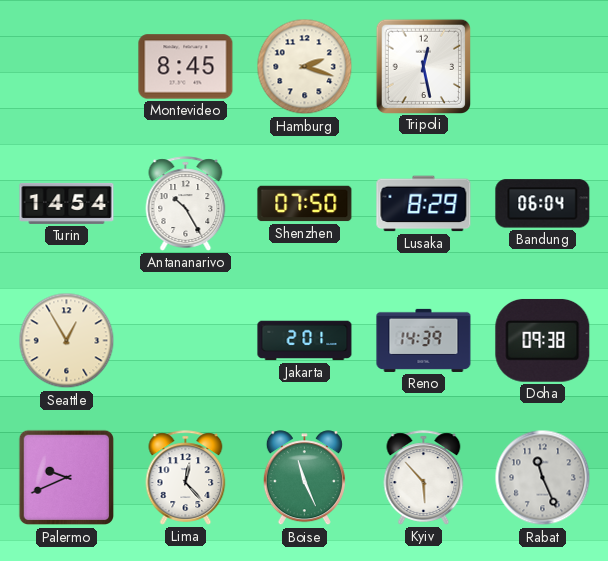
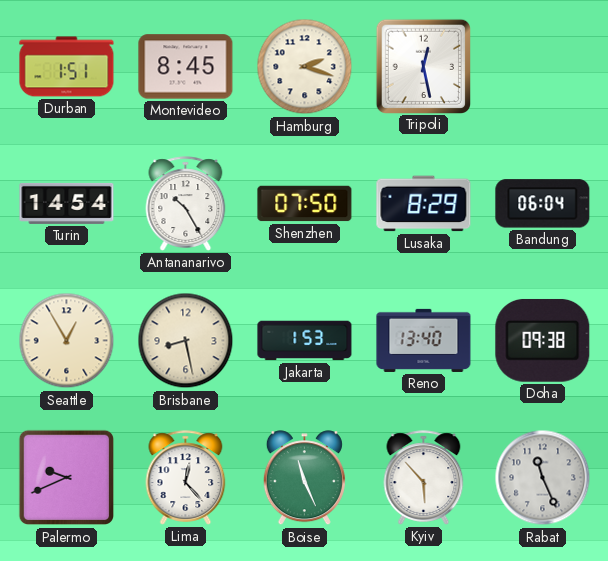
Durban: none -> 1:51 (67, 67)
Brisbane: none -> 8:28 (186, 341)
Jakarta: 2:01 -> 1:53 (305, 341)
Reno: 14:39 -> 13:40 (424, 340)
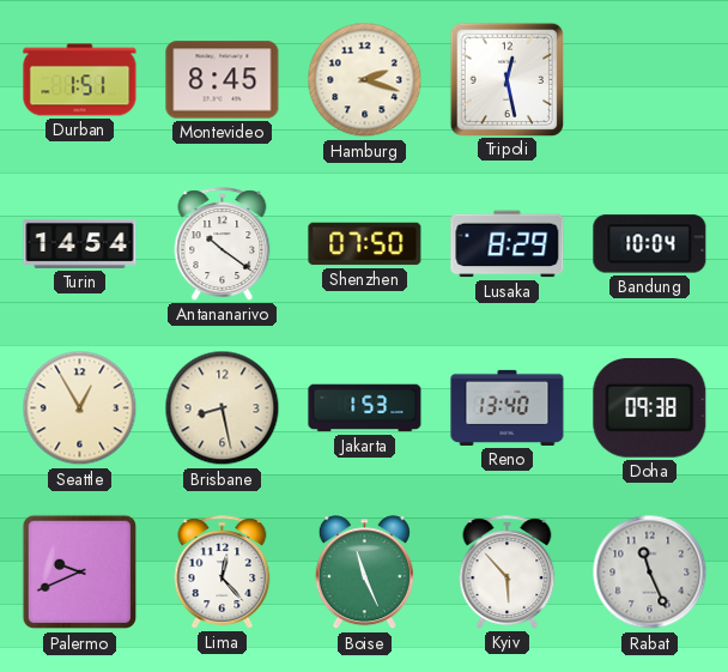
Antananarivo: 10:25 -> 10:21 (223, 244)
Bandung: 06:04 -> 10:04 (650, 244)
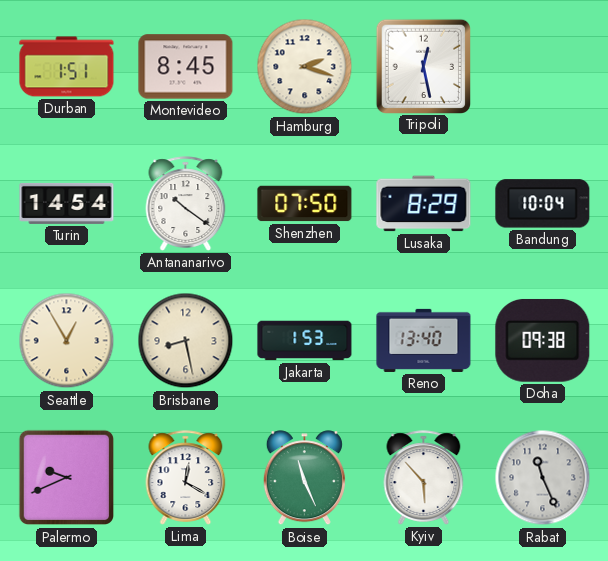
Lima: 12:23 -> 12:20 (186, 478)
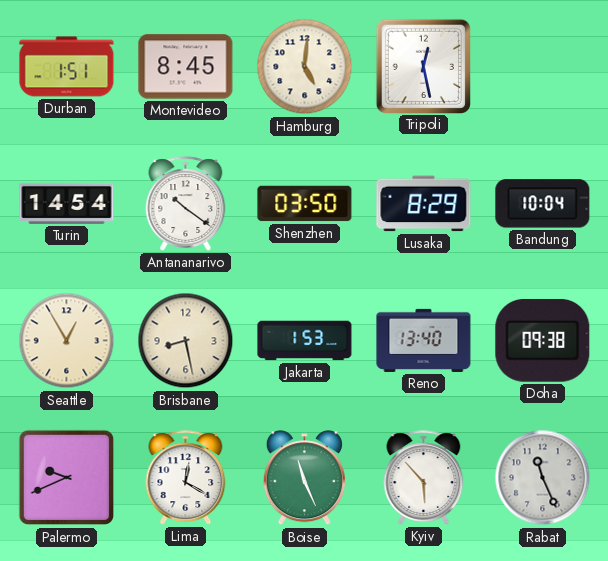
Hamburg: 2:18 -> 5:01 (305, 67)
Shenzhen: 07:50 -> 03:50 (305, 204)
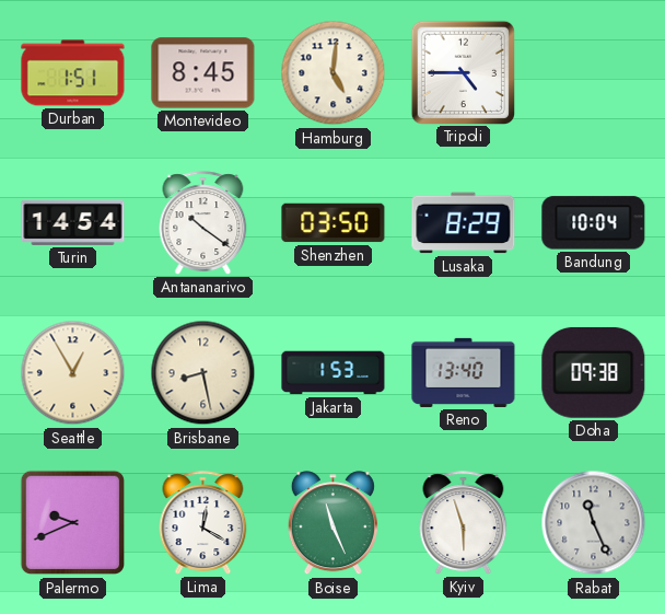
Tripoli: 12:28 -> 4:45 (463, 72)
Kyiv: 5:53 -> 5:57 (464, 523)
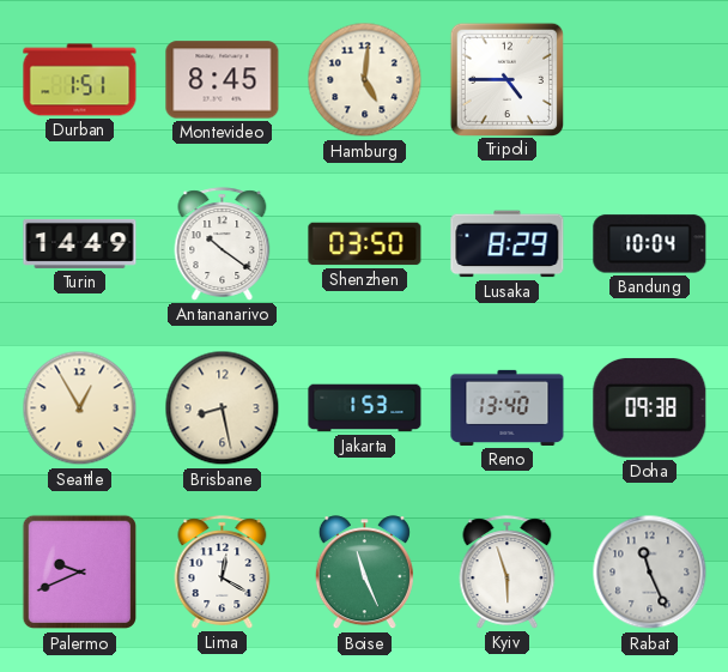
Turin: 14:54 -> 14:49 (80, 243)
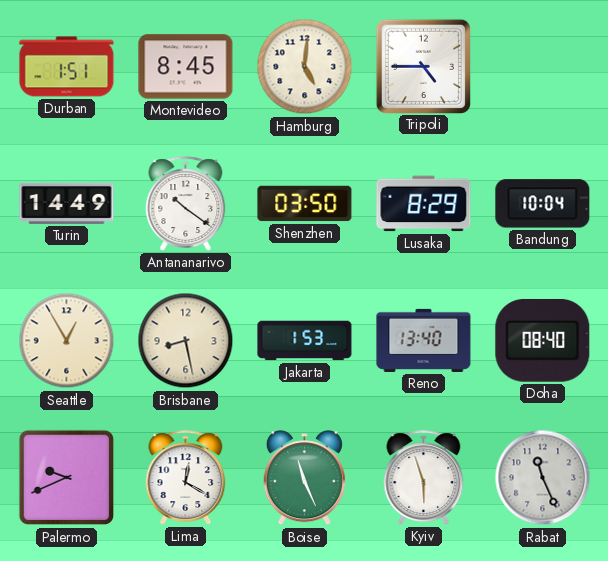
Doha: 09:38 -> 08:40 (543, 340)
